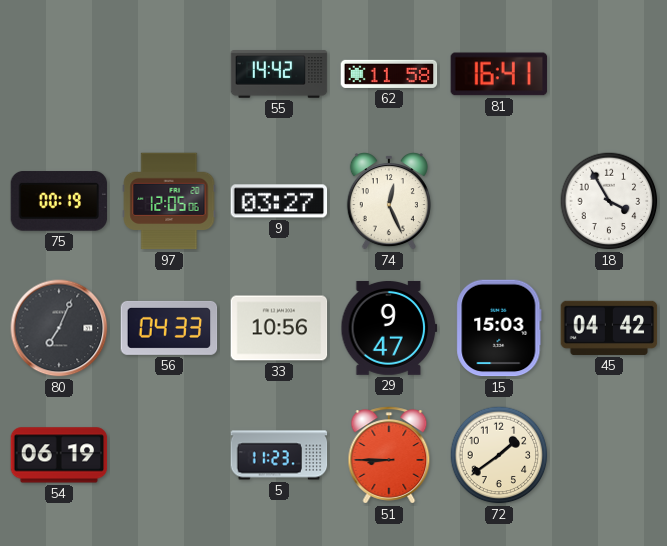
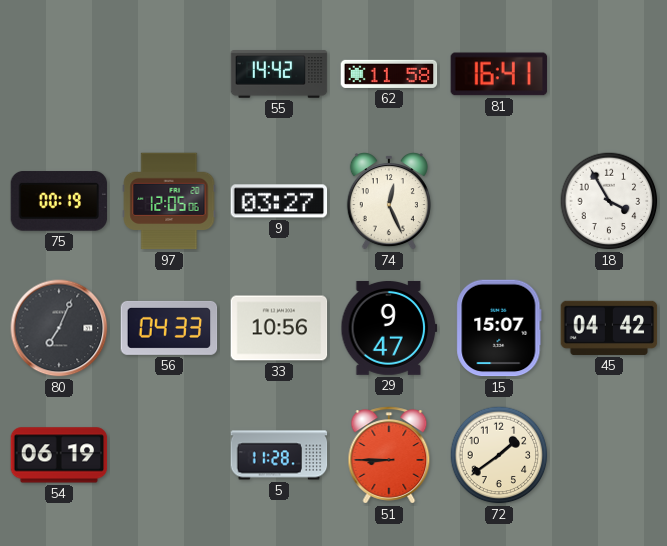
15: 15:03 -> 15:07 (499, 328)
5: 11:23 -> 11:28 (279, 455)
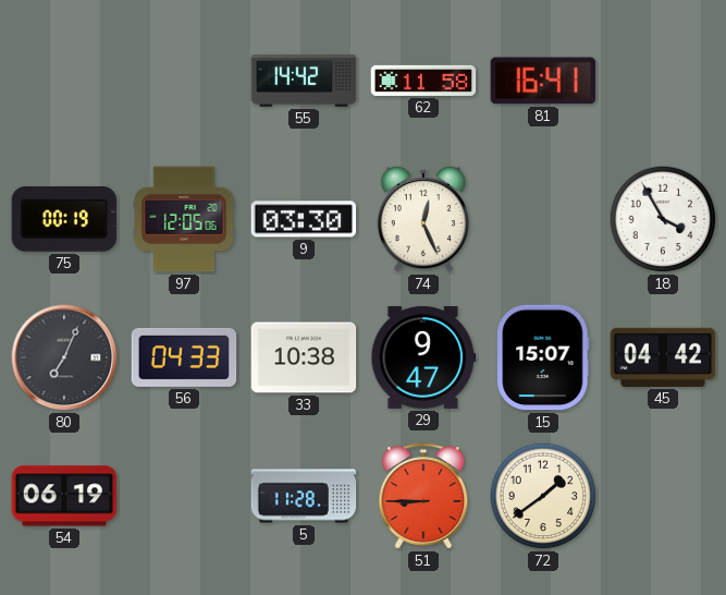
9: 03:27 -> 03:30 (304, 219)
33: 10:56 -> 10:38 (304, 357)
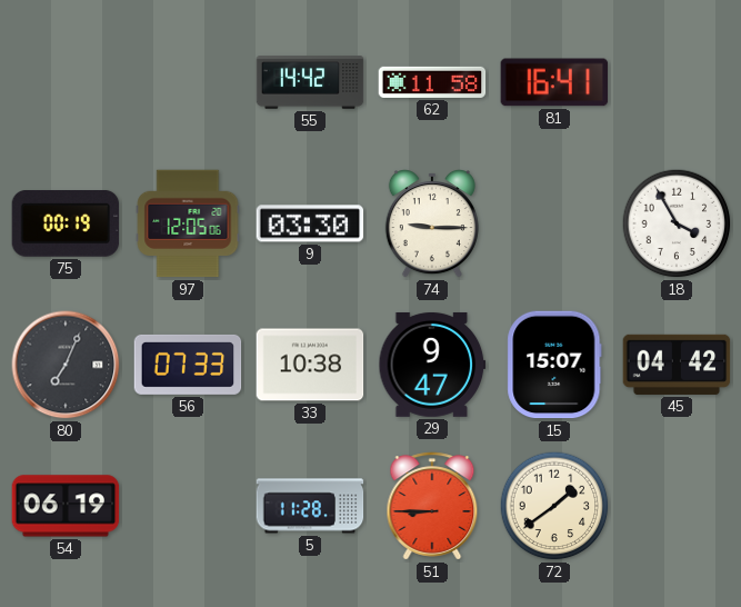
74: 12:26 -> 9:15 (432, 225)
56: 04:33 -> 07:33 (188, 365)
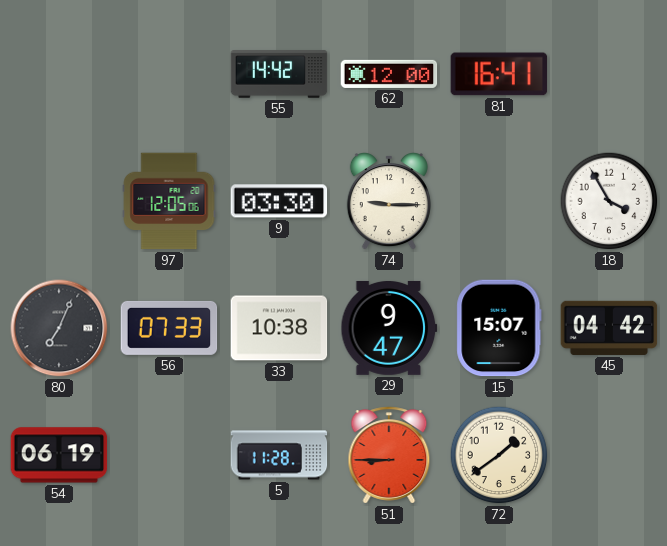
62: 11:58 -> 12:00 (389, 74)
75: 00:19 -> none (66, 225)
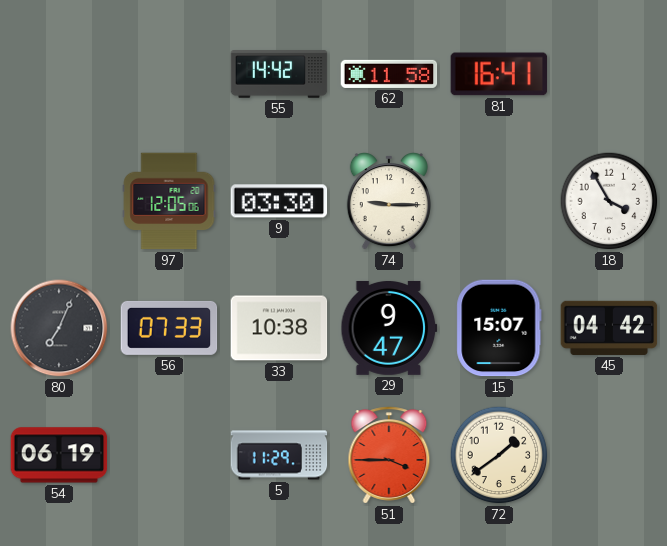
62: 12:00 -> 11:58 (389, 74)
5: 11:28 -> 11:29 (279, 455)
51: 8:45 -> 3:45 (389, 455)
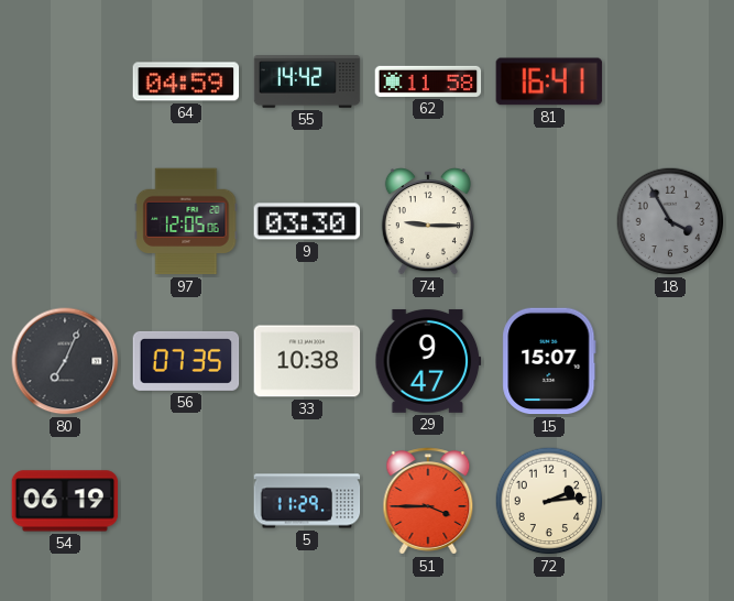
64: none -> 04:59 (186, 81)
18 dial: white -> grey (670, 221)
56: 07:33 -> 07:35 (186, 361)
45: 04:42 -> none (609, 328)
72: 1:39 -> 2:14 (549, 501)
